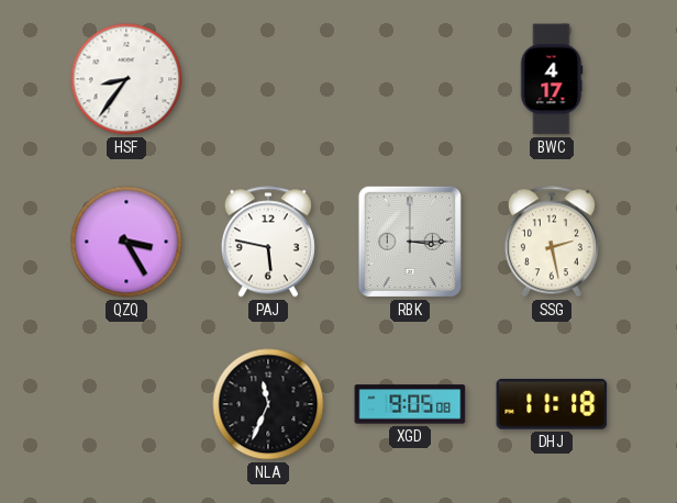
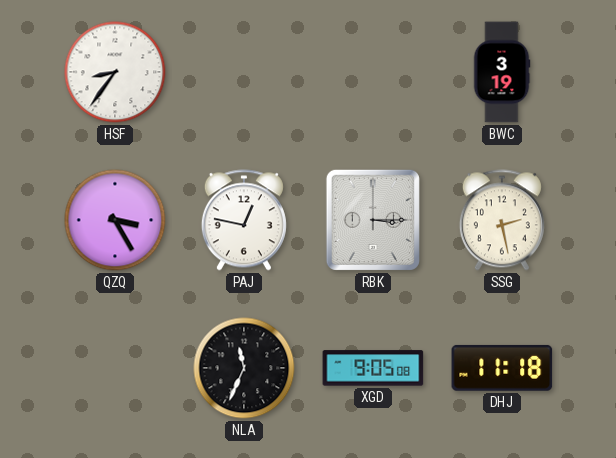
BWC: 4:17 -> 3:19 (502, 72)
PAJ: 5:47 -> 12:47 (244, 220)
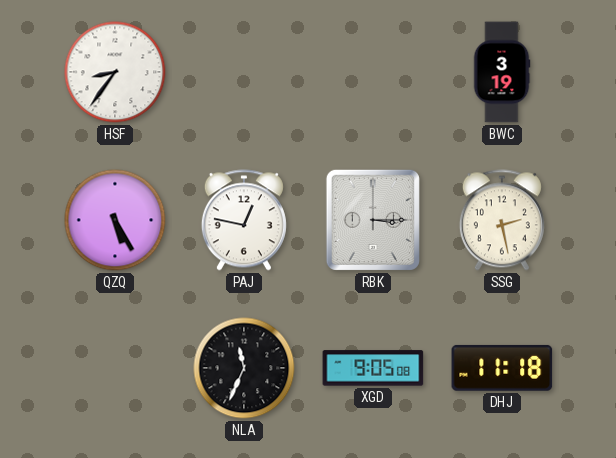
QZQ: 3:25 -> 5:25 (115, 220)
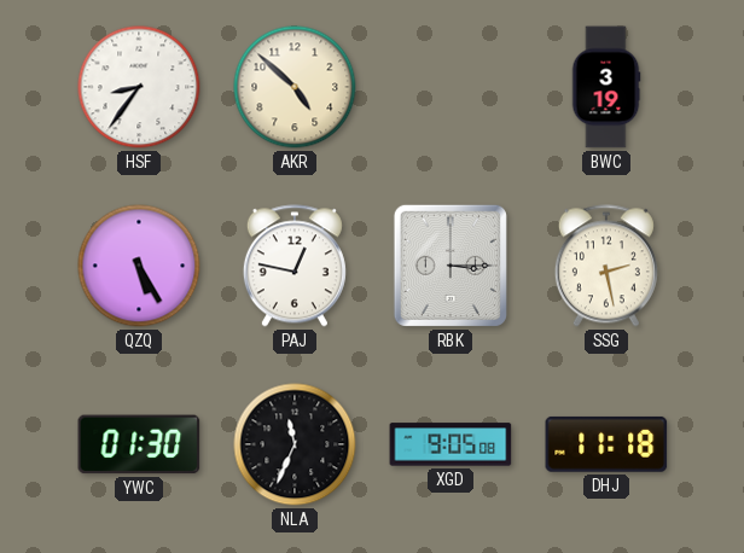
AKR: none -> 4:52 (295, 87)
YWC: none -> 01:30 (139, 444)
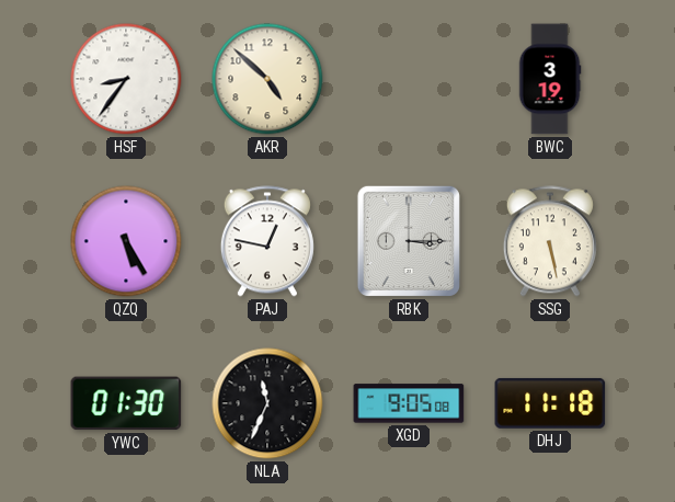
SSG: 2:28 -> 5:28 (550, 241)
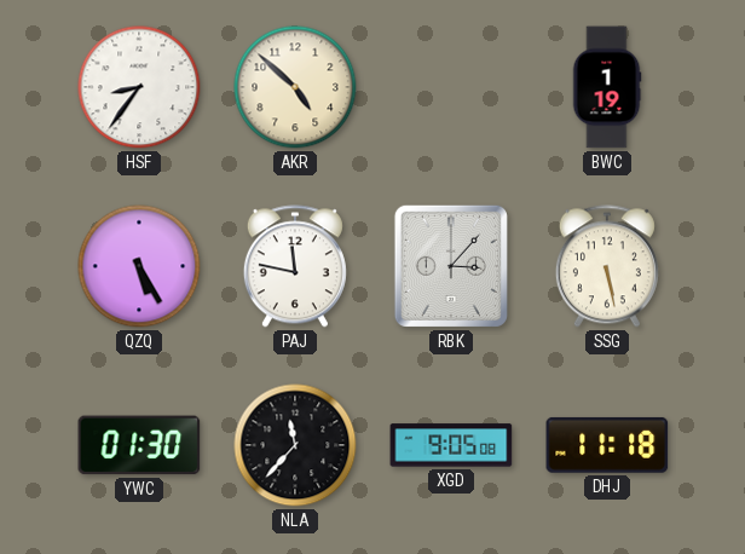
BWC: 3:19 -> 1:19 (607, 87)
PAJ: 12:47 -> 11:47 (295, 266)
RBK: 3:15 -> 3:07 (451, 266)
NLA: 11:34 -> 11:37 (295, 445)
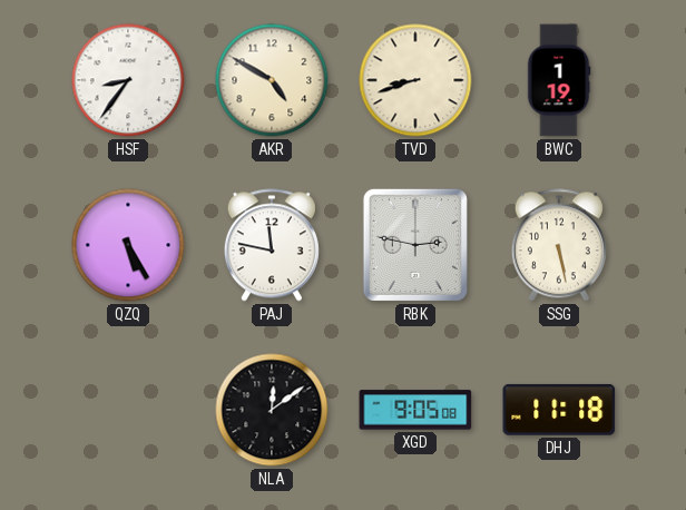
AKR: 4:52 -> 4:50 (272, 80)
TVD: none -> 8:42 (415, 80)
RBK: 3:07 -> 2:47 (415, 245)
YWC: 01:30 -> none (139, 445)
NLA: 11:37 -> 12:09 (272, 410)
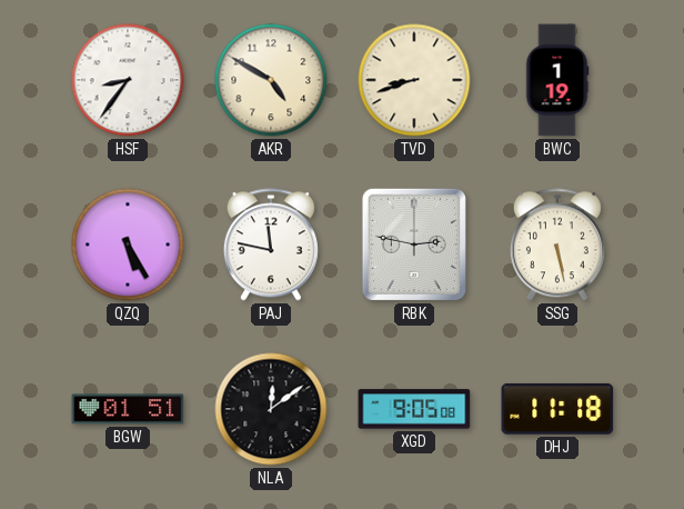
BGW: none -> 01:51 (128, 409)
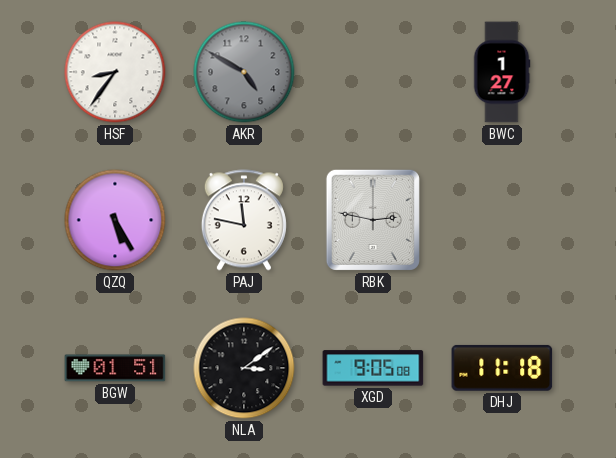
AKR dial: cream -> grey (244, 72)
TVD: 8:42 -> none (414, 80)
BWC: 1:19 -> 1:27 (502, 72)
SSG: 5:28 -> none (557, 244)
NLA: 12:09 -> 3:09 (244, 368)
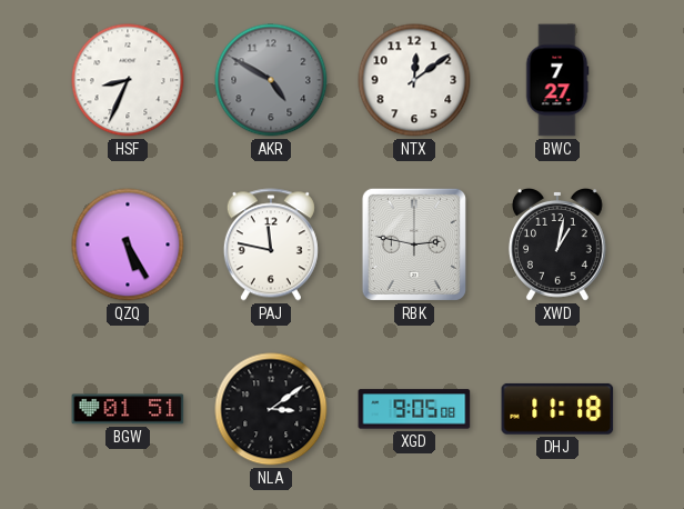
HSF: 8:36 -> 8:34 (128, 80)
NTX: none -> 12:09 (414, 80)
BWC: 1:27 -> 7:27 (557, 80)
XWD: none -> 1:02 (557, 246)
